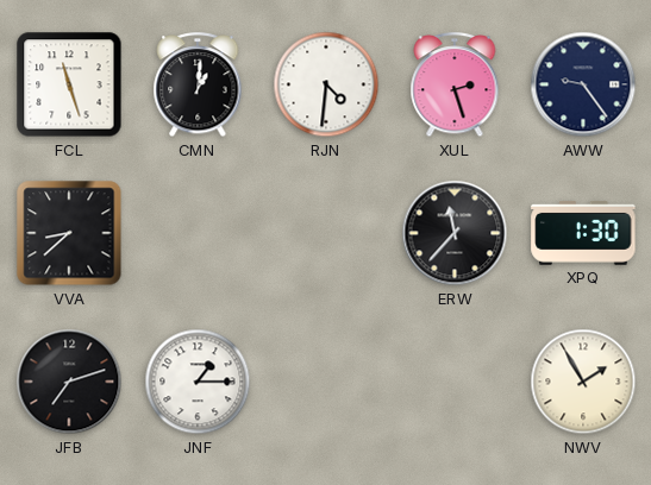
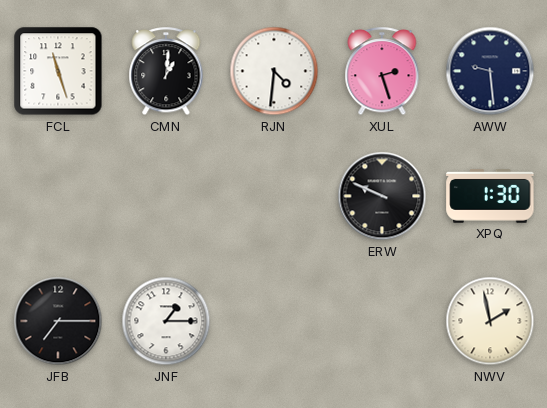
AWW: 9:24 -> 9:29 (490, 71)
VVA: 8:38 -> none (69, 233)
ERW: 11:37 -> 9:49 (382, 196)
JFB: 7:12 -> 7:15 (58, 321)
NWV: 1:55 -> 1:58 (490, 321)
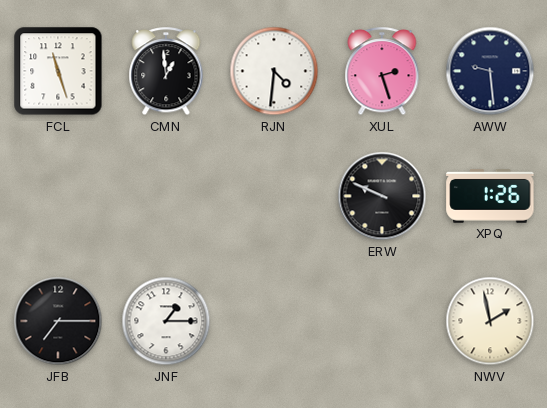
CMN: 1:01 -> 12:59 (166, 72)
XPQ: 1:30 -> 1:26 (490, 196)
